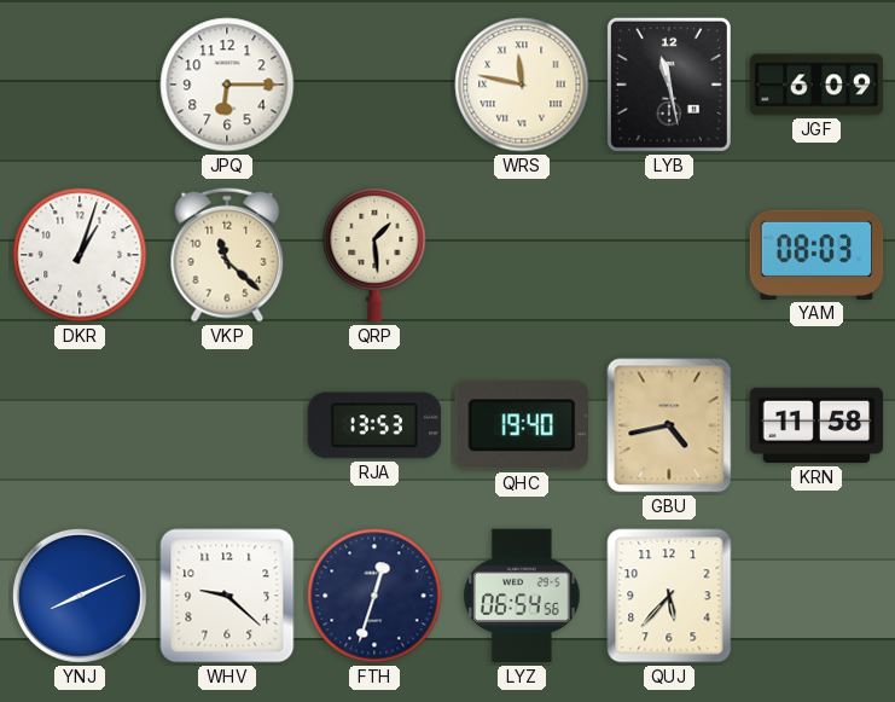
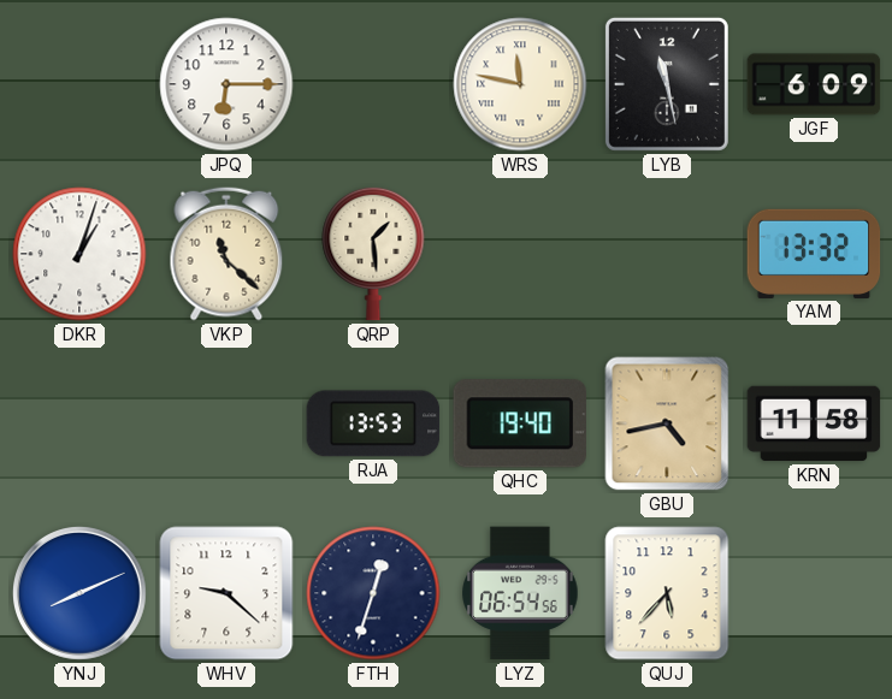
YAM: 08:03 -> 13:32 (814, 254)
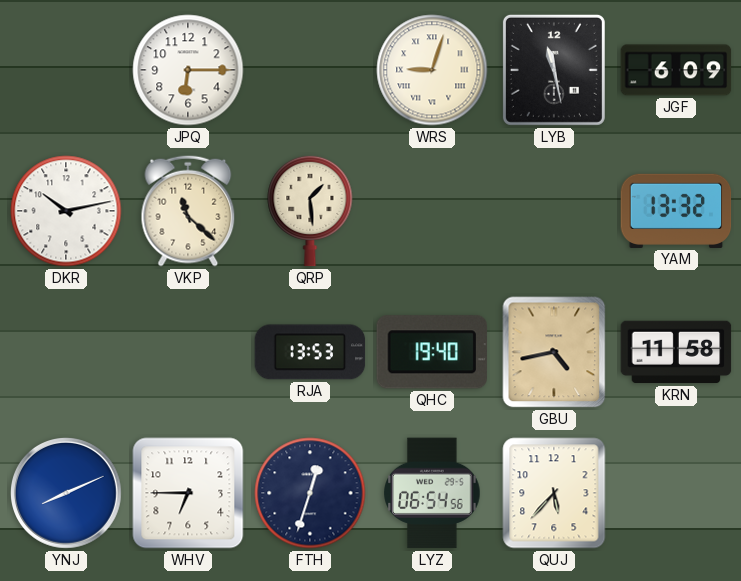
WRS: 11:47 -> 9:03 (432, 70)
DKR: 1:03 -> 10:13 (66, 211)
WHV: 9:22 -> 6:45 (188, 493)
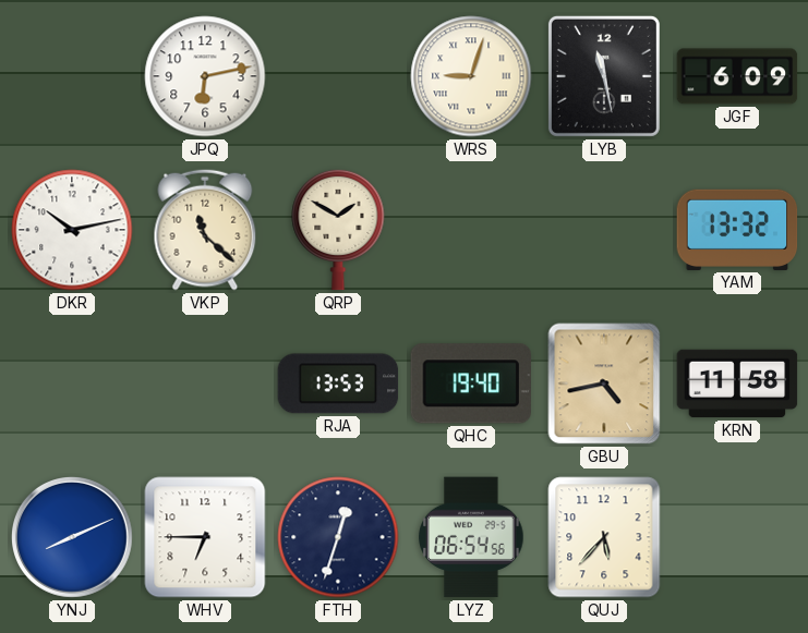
JPQ: 6:15 -> 6:13 (205, 76)
QRP: 1:29 -> 1:50 (338, 230)
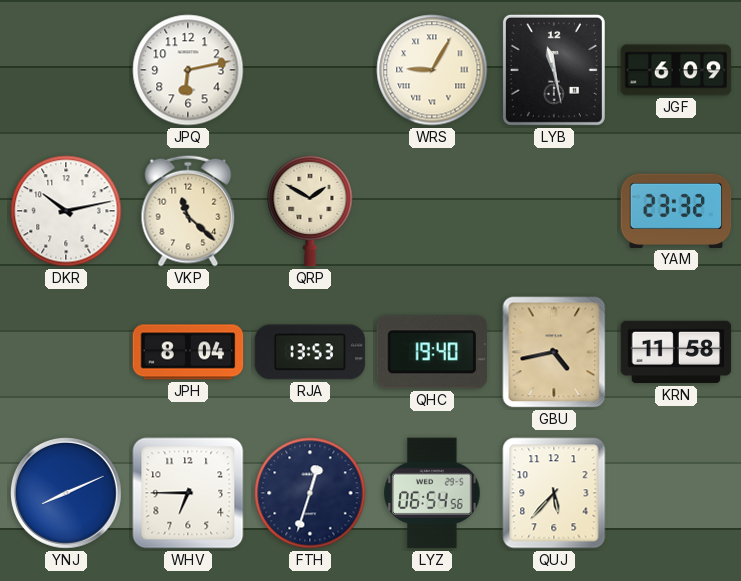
WRS: 9:03 -> 9:05 (432, 70)
YAM: 13:32 -> 23:32 (676, 211)
JPH: none -> 8:04 (188, 352)
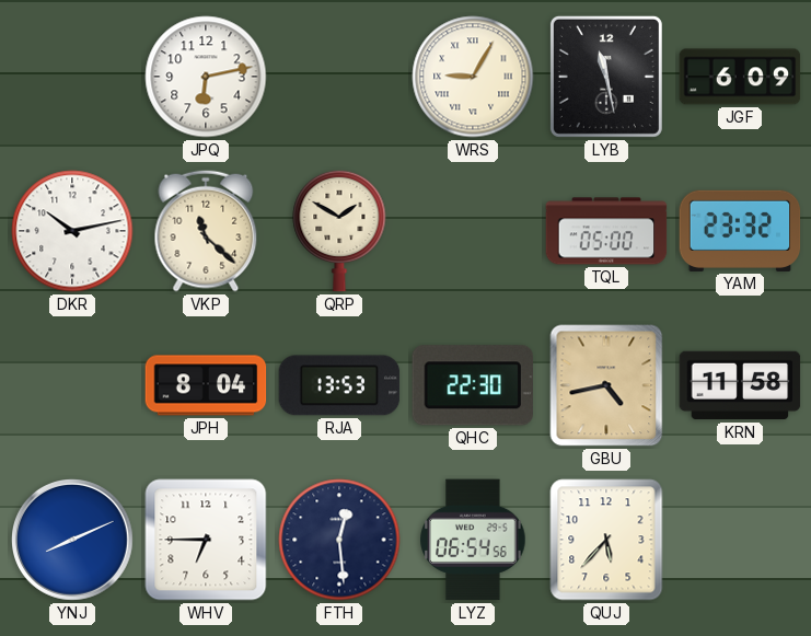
TQL: none -> 05:00 (606, 231)
QHC: 19:40 -> 22:30 (472, 385)
FTH: 12:33 -> 12:29 (339, 540)
